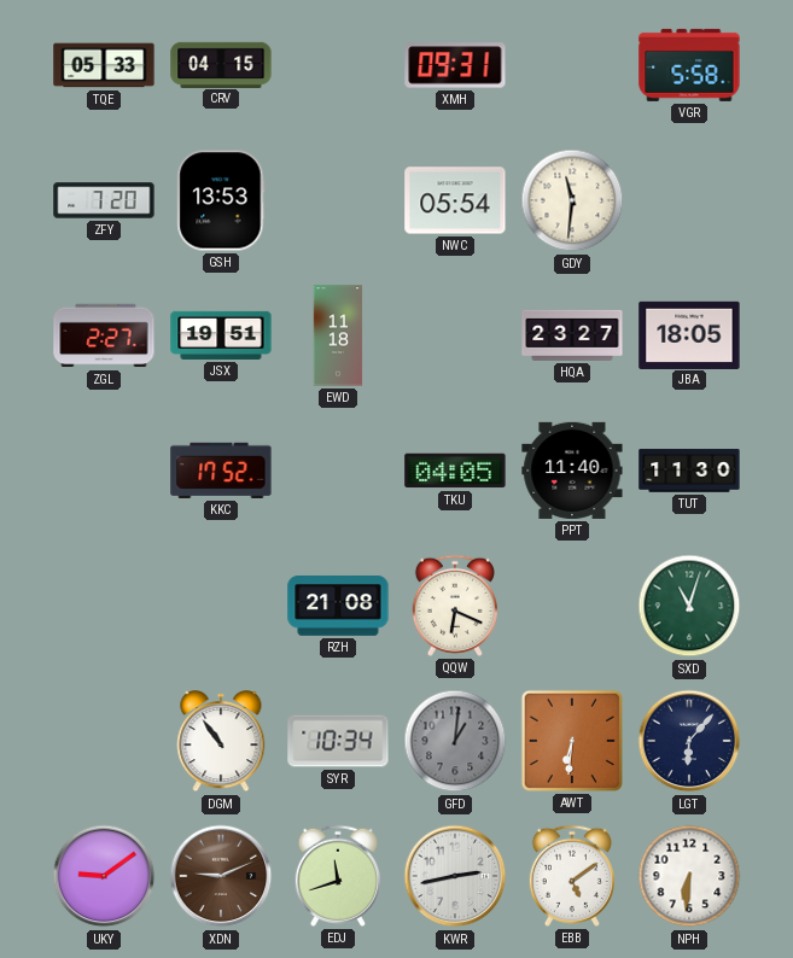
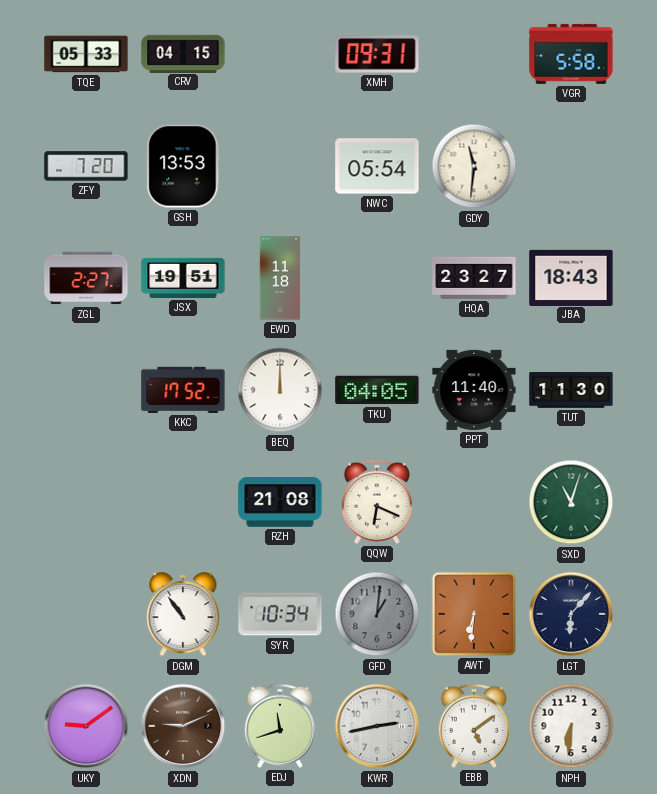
JBA: 18:05 -> 18:43 (571, 277)
BEQ: none -> 12:00 (280, 390)
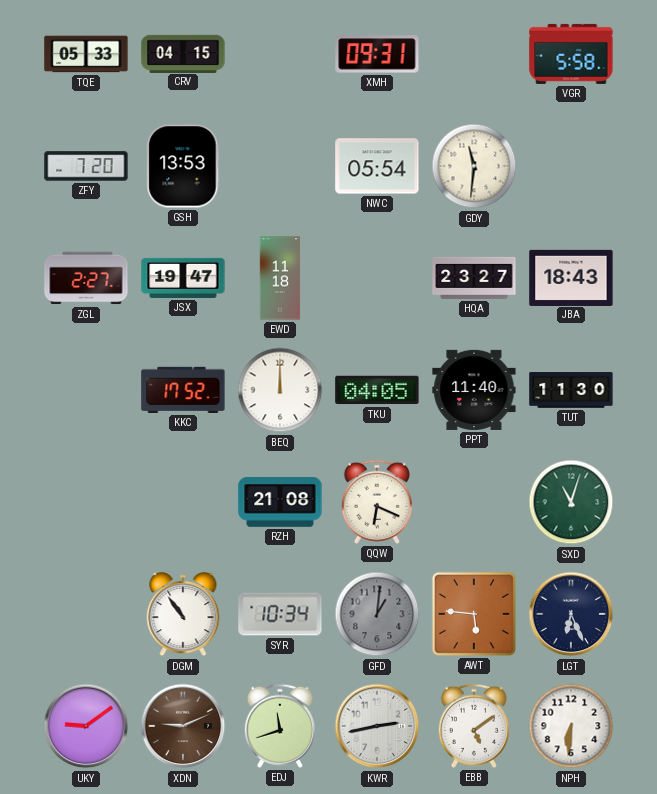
JSX: 19:51 -> 19:47 (183, 278)
AWT: 6:31 -> 5:46 (474, 614)
LGT: 6:07 -> 6:26 (571, 614)
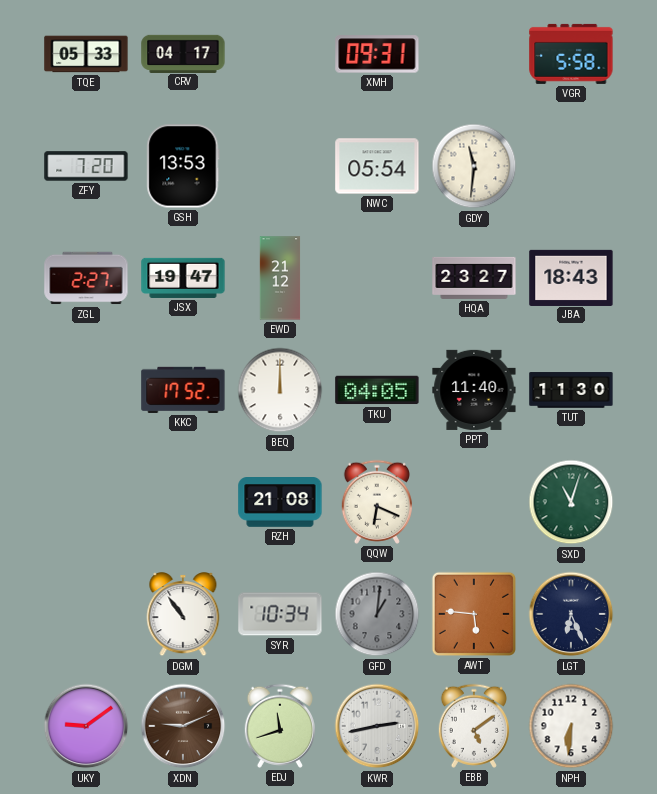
CRV: 04:15 -> 04:17 (183, 53)
EWD: 11:18 -> 21:12 (280, 278)
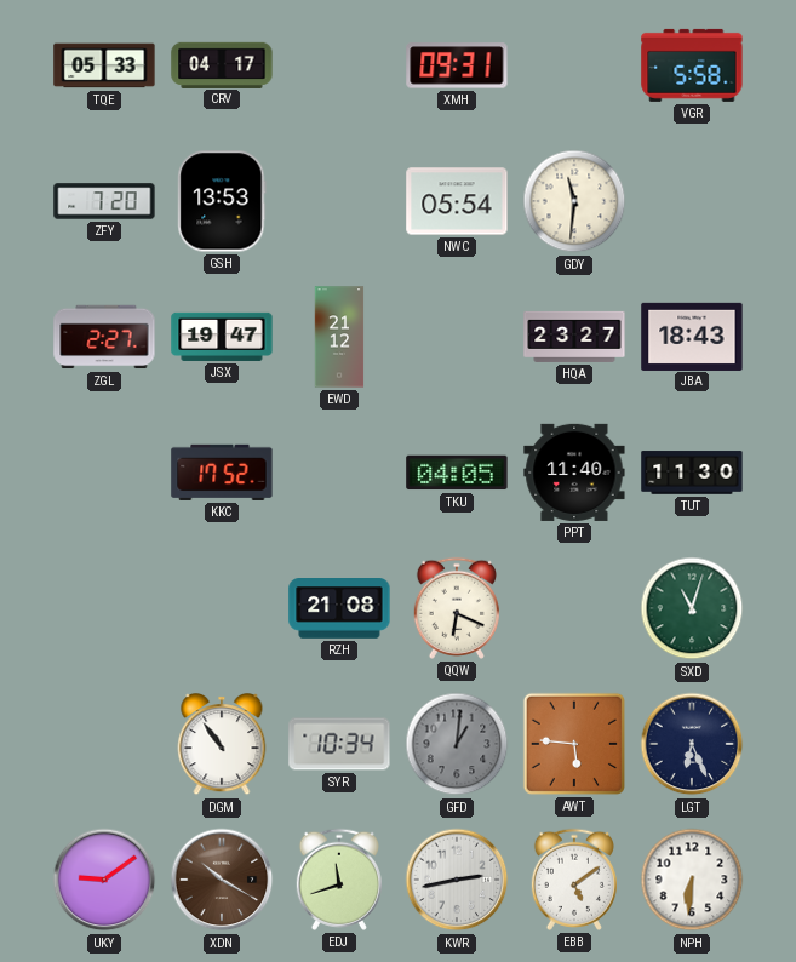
BEQ: 12:00 -> none (280, 390)
XDN: 9:11 -> 10:20 (222, 880)
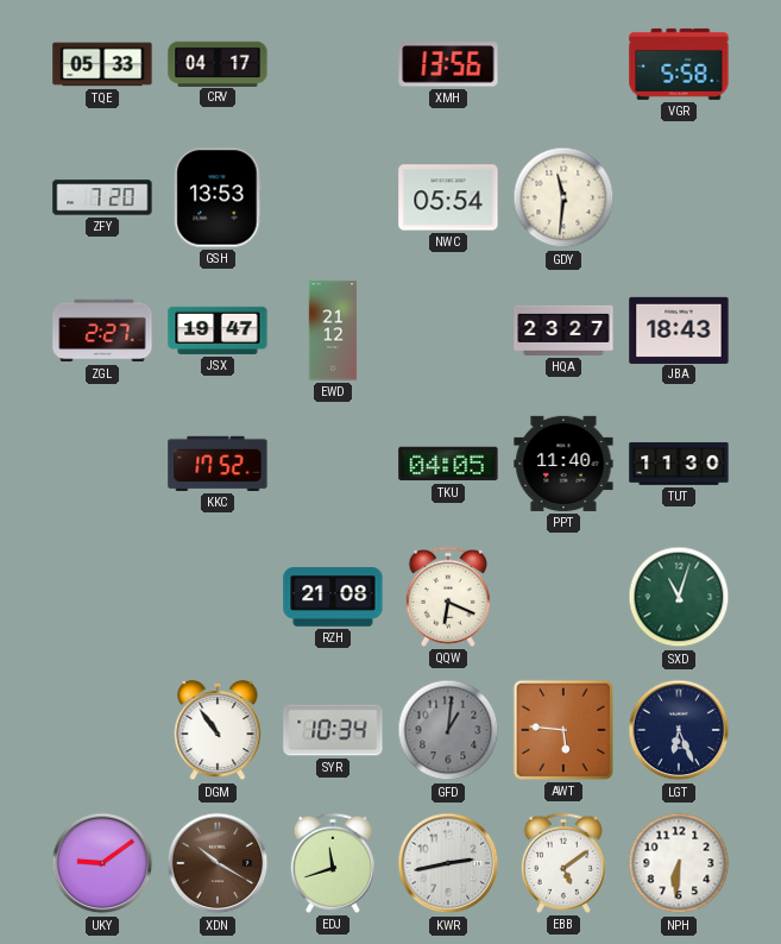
XMH: 09:31 -> 13:56 (448, 64)
